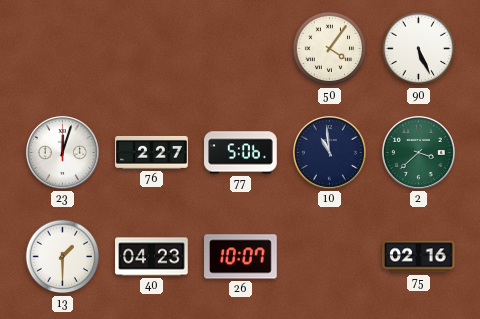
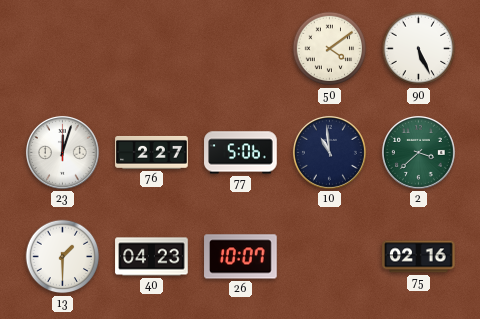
50: 4:06 -> 4:09 (330, 49)
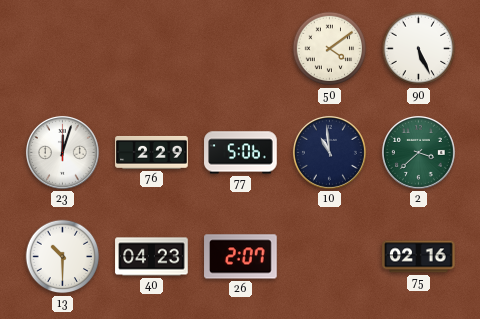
76: 2:27 -> 2:29 (152, 152)
13: 1:30 -> 10:30 (63, 257)
26: 10:07 -> 2:07 (241, 257)
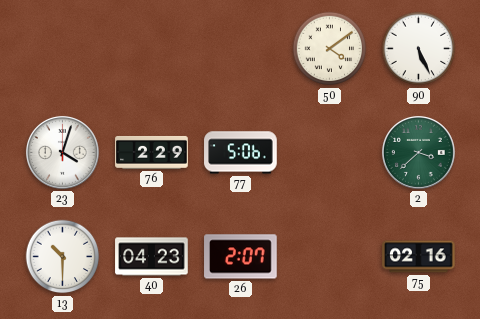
23: 12:03 -> 4:03 (62, 152)
10: 10:59 -> none (329, 152)
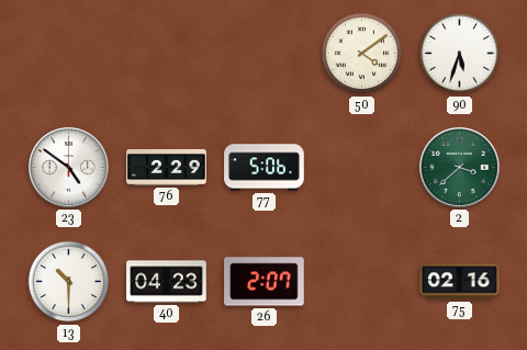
90: 5:26 -> 5:33 (460, 54)
23: 4:03 -> 4:51 (68, 167)
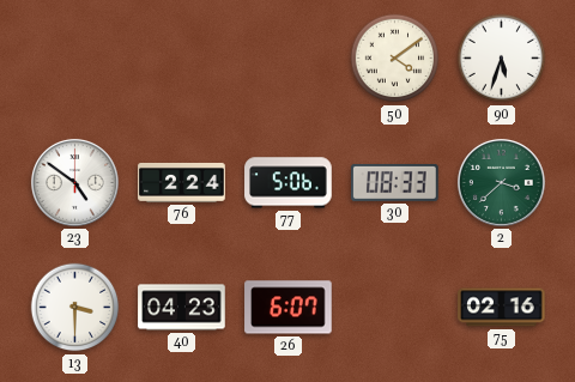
76: 2:29 -> 2:24 (182, 182)
30: none -> 08:33 (395, 182)
13: 10:30 -> 3:30 (75, 308)
26: 2:07 -> 6:07 (289, 308)
